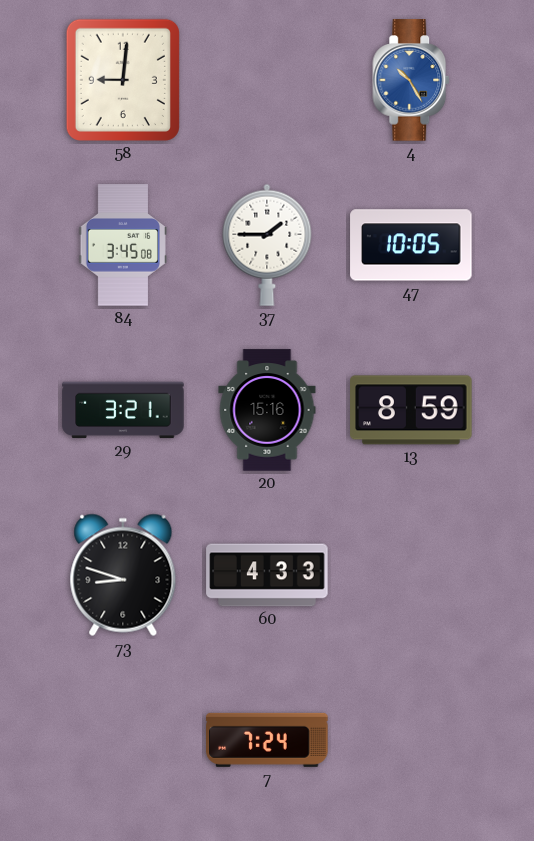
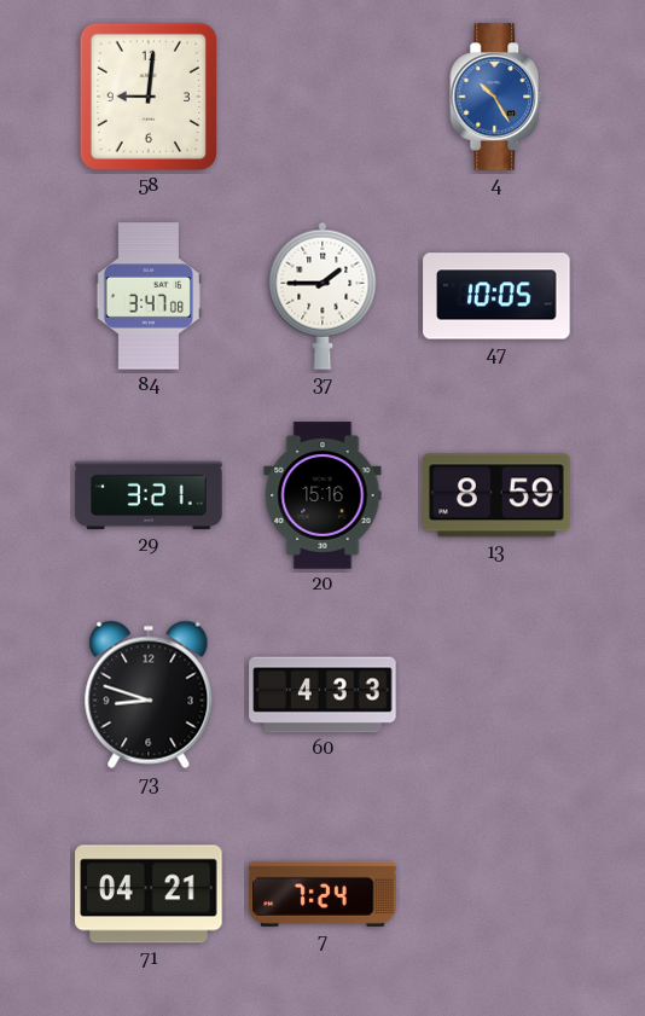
84: 3:45 -> 3:47 (149, 296)
71: none -> 04:21 (149, 894)
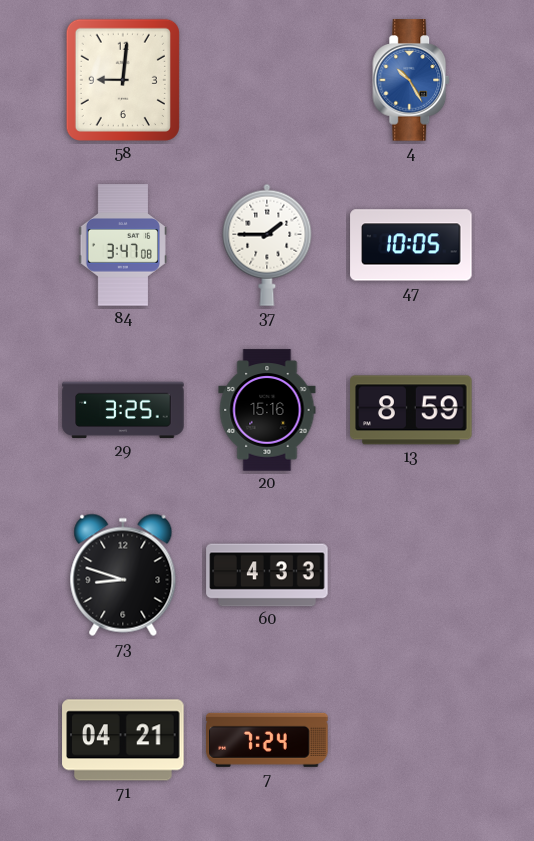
29: 3:21 -> 3:25 (123, 410)
